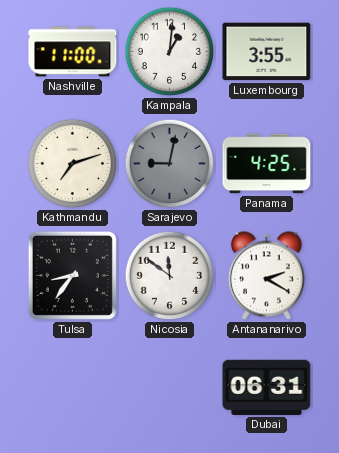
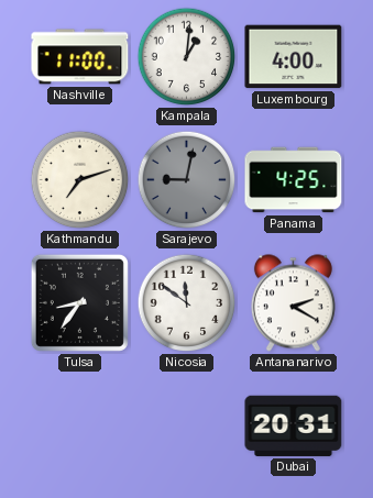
Luxembourg: 3:55 -> 4:00 (294, 57)
Dubai: 06:31 -> 20:31 (294, 425)
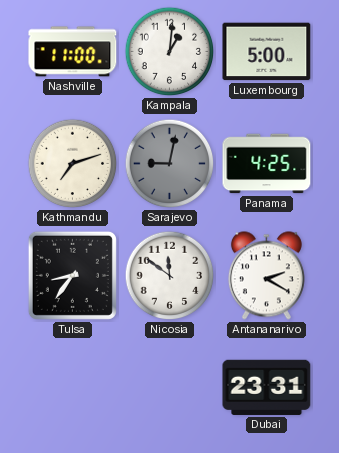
Luxembourg: 4:00 -> 5:00 (267, 52)
Dubai: 20:31 -> 23:31 (267, 387)
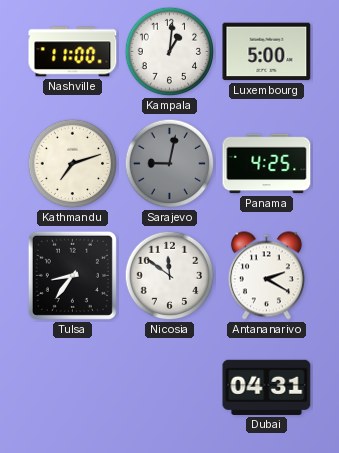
Dubai: 23:31 -> 04:31 (267, 387)
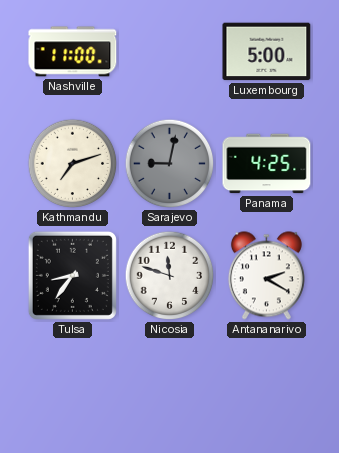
Kampala: 1:01 -> none (170, 52)
Nicosia: 11:51 -> 11:48 (170, 276)
Dubai: 04:31 -> none (267, 387)
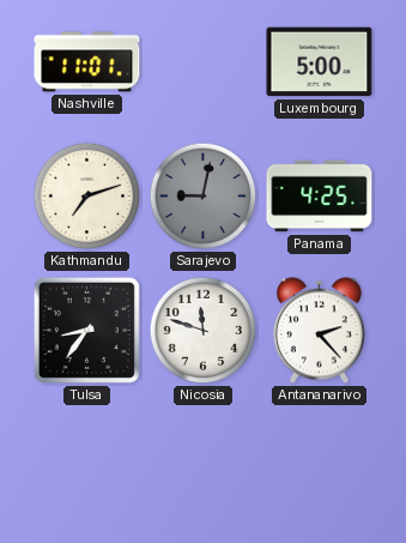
Nashville: 11:00 -> 11:01 (87, 62)
Antananarivo: 2:20 -> 2:23 (319, 331)
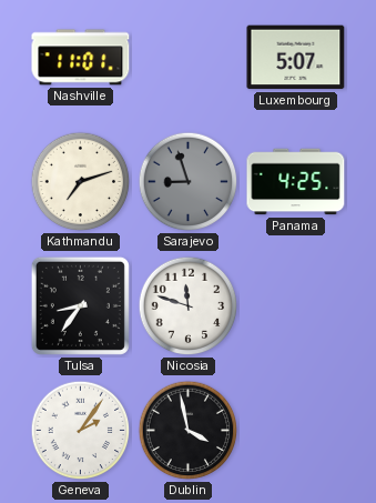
Luxembourg: 5:00 -> 5:07 (296, 58)
Sarajevo: 9:02 -> 8:57 (189, 182)
Antananarivo: 2:23 -> none (319, 331)
Geneva: none -> 2:06 (81, 431)
Dublin: none -> 3:58 (189, 431)
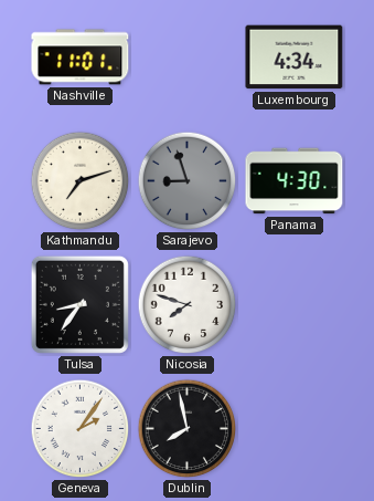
Luxembourg: 5:07 -> 4:34 (295, 58)
Panama: 4:25 -> 4:30 (295, 181)
Nicosia: 11:48 -> 7:48 (188, 305)
Dublin: 3:58 -> 7:58 (188, 429)
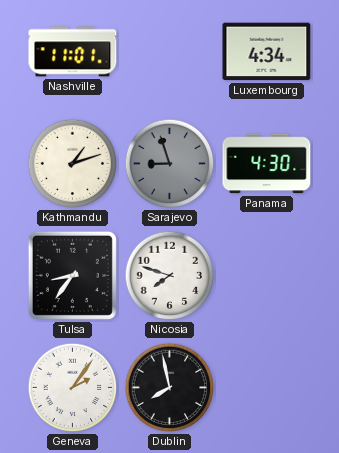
Kathmandu: 7:12 -> 1:12 (73, 164)
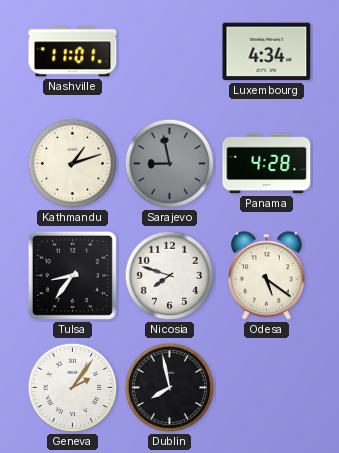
Sarajevo: 8:57 -> 8:58 (170, 164)
Panama: 4:30 -> 4:28 (267, 164)
Odesa: none -> 5:21 (266, 276)
